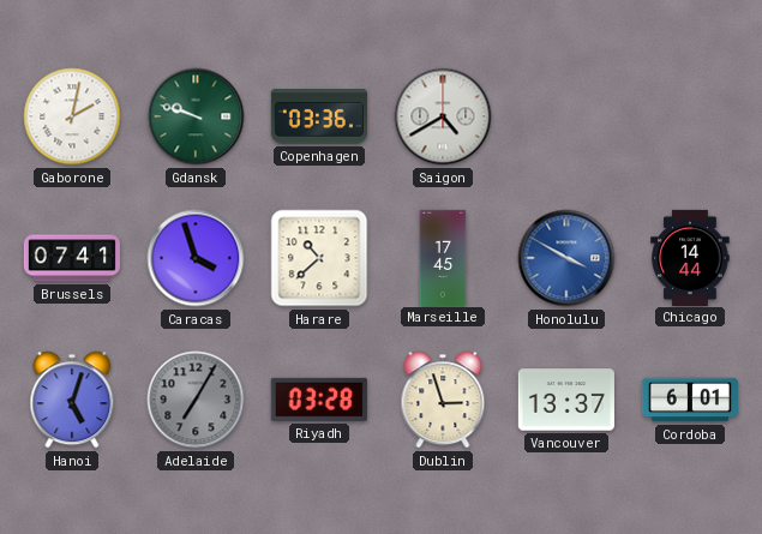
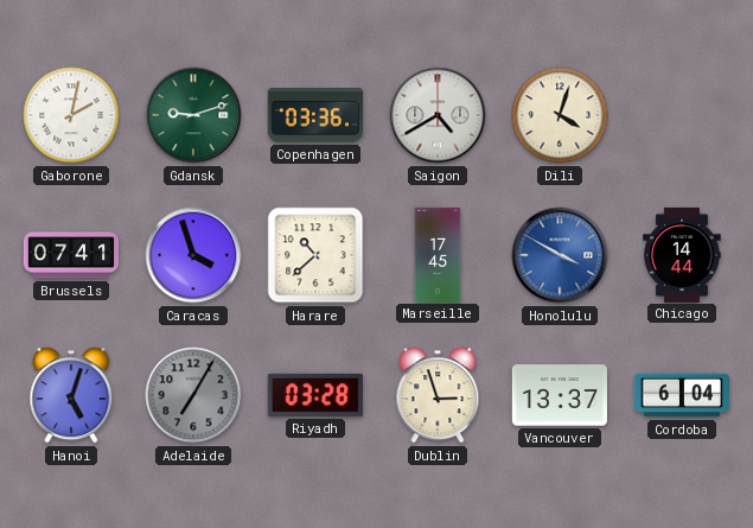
Gdansk: 9:48 -> 9:12 (193, 115)
Dili: none -> 4:03 (560, 115)
Cordoba: 6:01 -> 6:04 (682, 395)
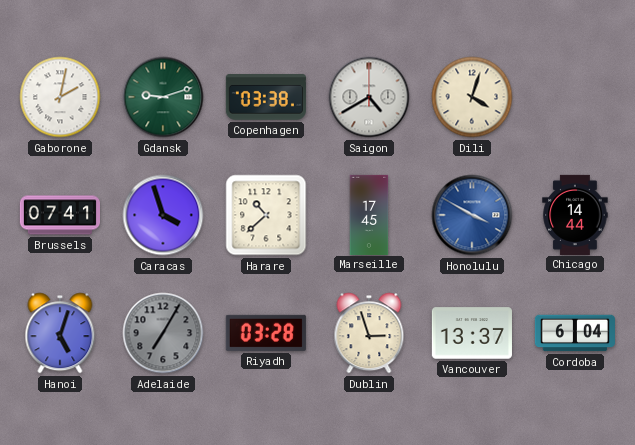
Copenhagen: 03:36 -> 03:38 (266, 98)
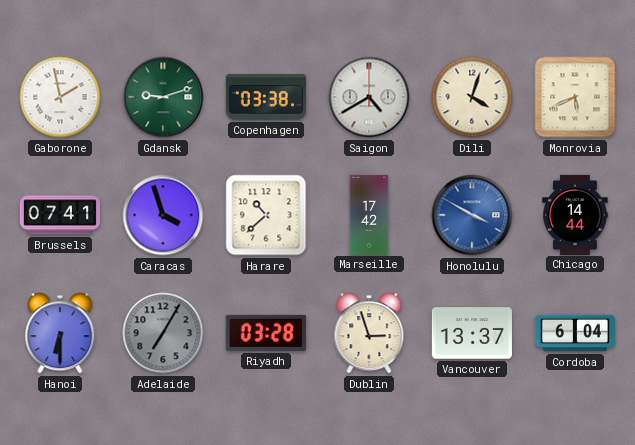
Gaborone: 2:02 -> 1:58 (60, 97)
Monrovia: none -> 5:41 (575, 97)
Marseille: 17:45 -> 17:42 (369, 214)
Hanoi: 5:03 -> 6:30 (60, 333)
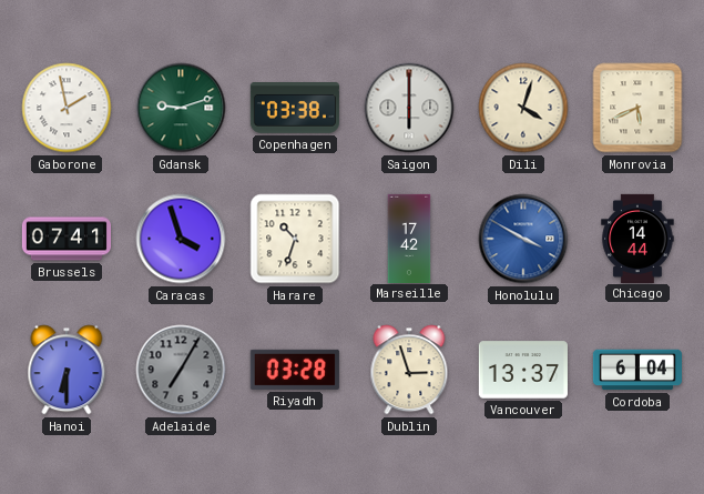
Saigon: 4:40 -> 6:00 (409, 108)
Harare: 10:38 -> 10:33 (295, 239)
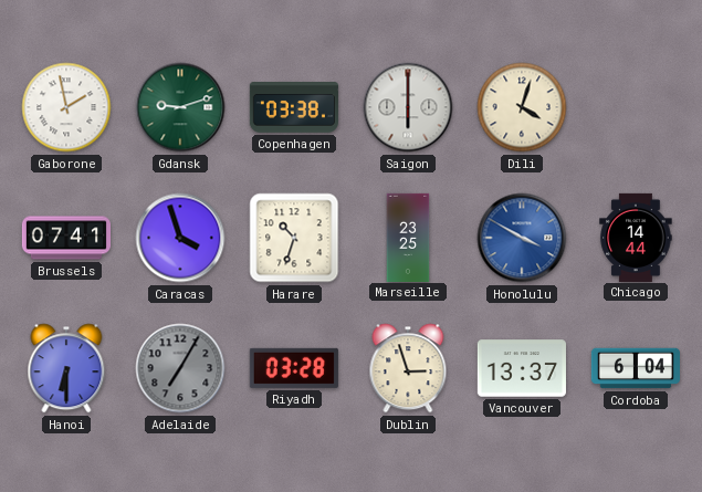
Monrovia: 5:41 -> none (637, 108)
Marseille: 17:42 -> 23:25 (408, 237)
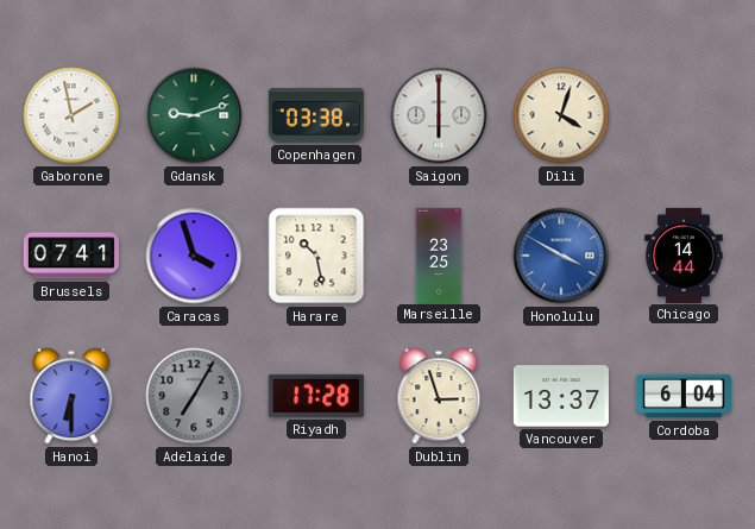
Harare: 10:33 -> 10:28 (316, 256)
Riyadh: 03:28 -> 17:28 (316, 396)
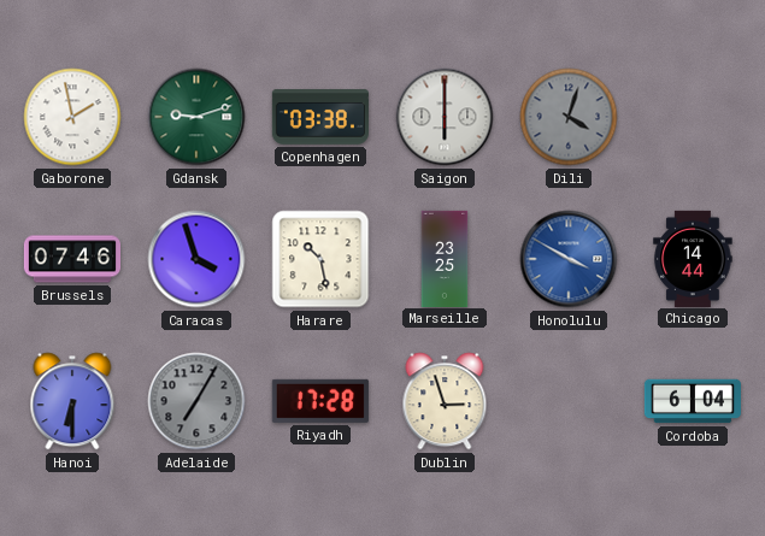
Dili dial: cream -> grey (569, 117)
Brussels: 07:41 -> 07:46 (71, 259)
Vancouver: 13:37 -> none (561, 396)
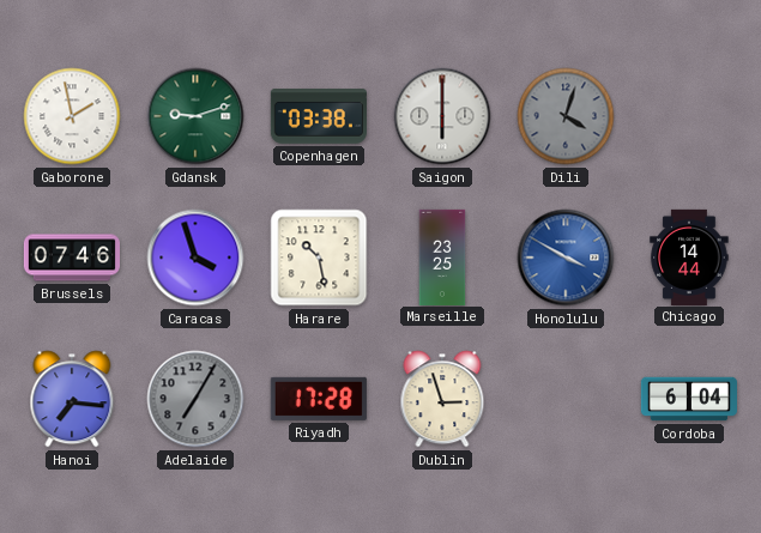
Hanoi: 6:30 -> 7:16 (72, 399)
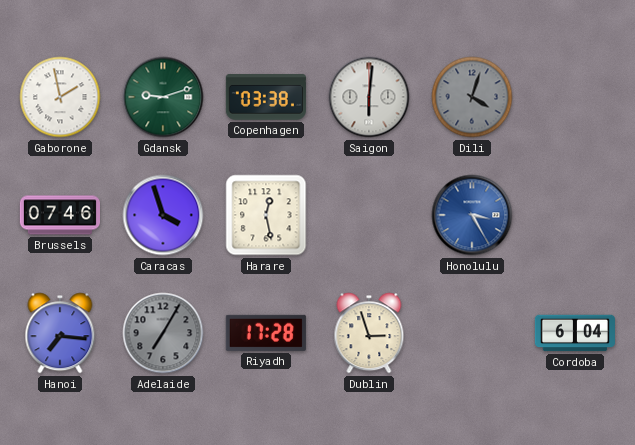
Saigon: 6:00 -> 6:01 (369, 97)
Harare: 10:28 -> 12:28 (266, 215)
Marseille: 23:25 -> none (442, 256)
Honolulu: 3:50 -> 3:25 (472, 215)
Chicago: 14:44 -> none (689, 256)
